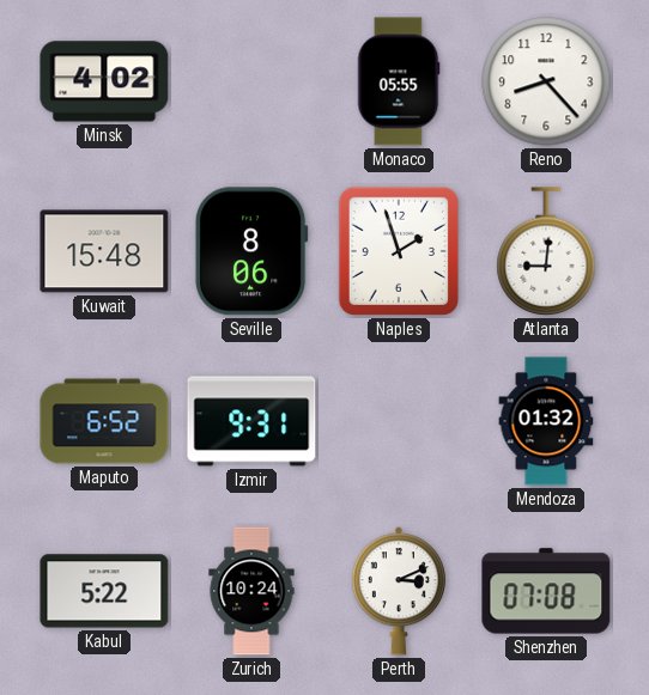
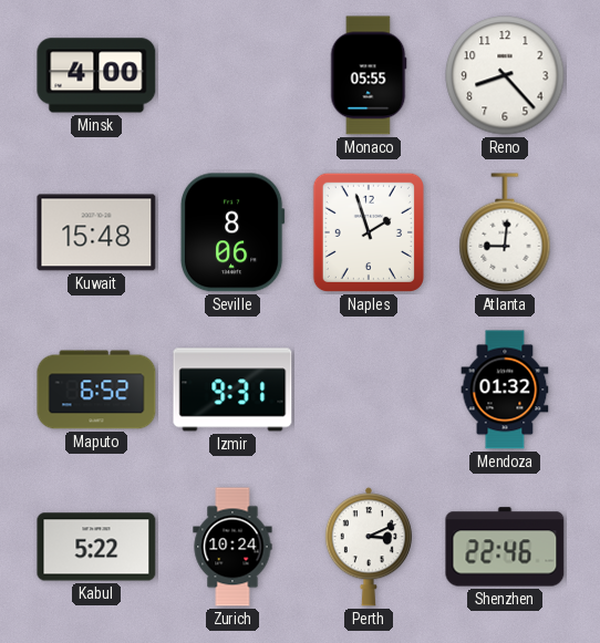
Minsk: 4:02 -> 4:00 (96, 75)
Shenzhen: 07:08 -> 22:46 (505, 547)
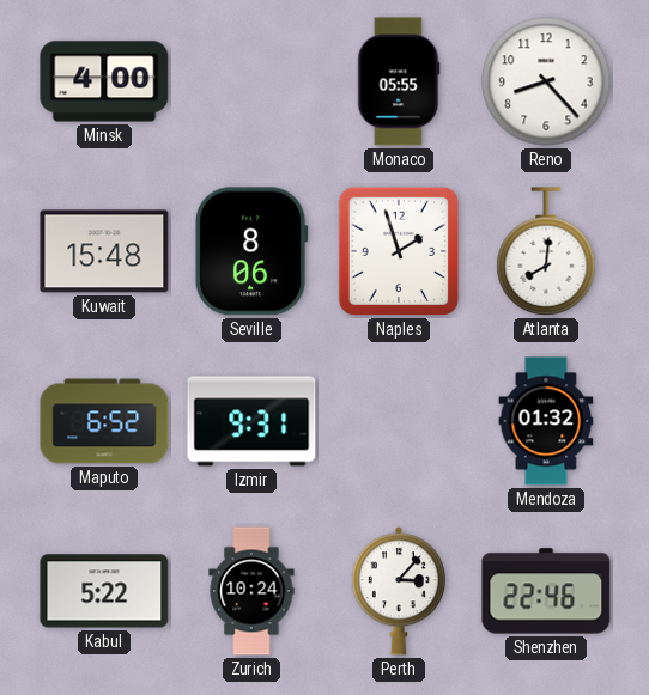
Atlanta: 9:01 -> 8:01 (546, 251)
Perth: 3:11 -> 3:07 (399, 591)
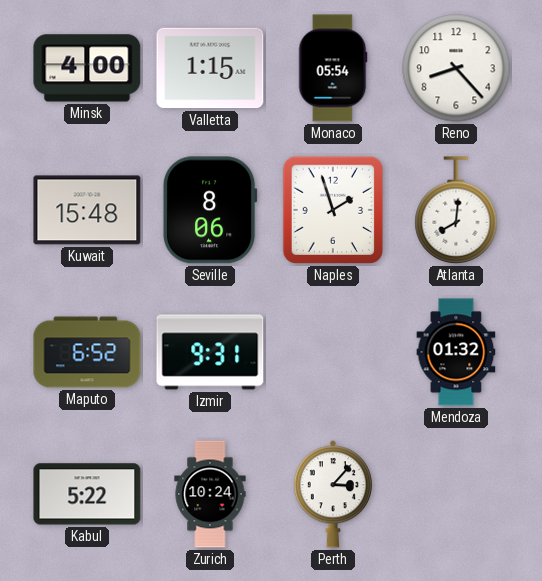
Valletta: none -> 1:15 (210, 68)
Monaco: 05:55 -> 05:54 (333, 68)
Shenzhen: 22:46 -> none (546, 591)
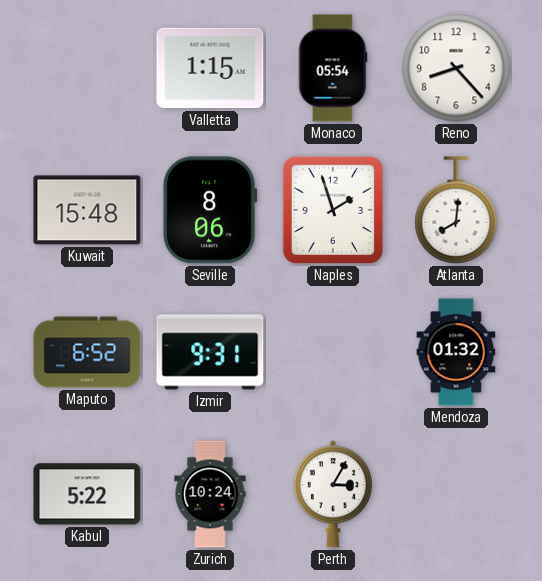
Minsk: 4:00 -> none (87, 68)
Perth: 3:07 -> 3:05 (333, 494)
